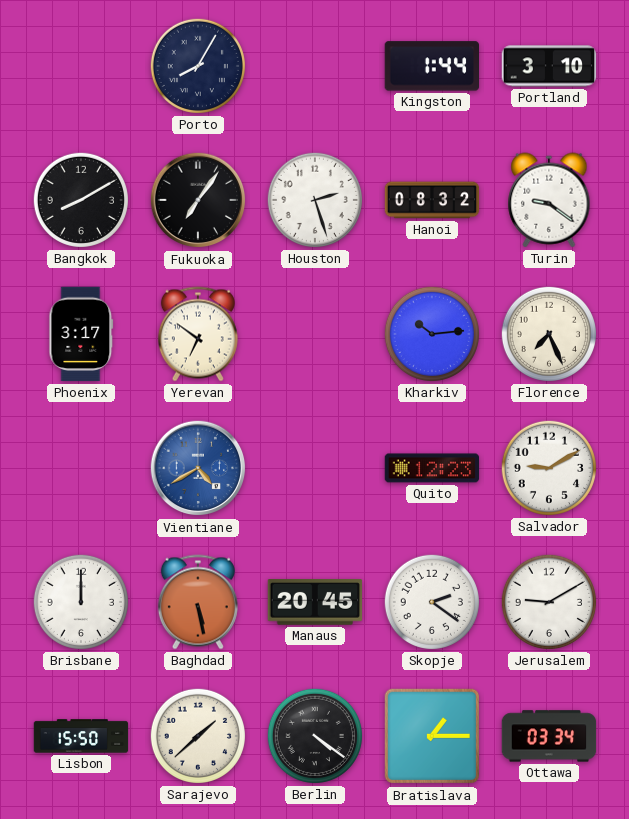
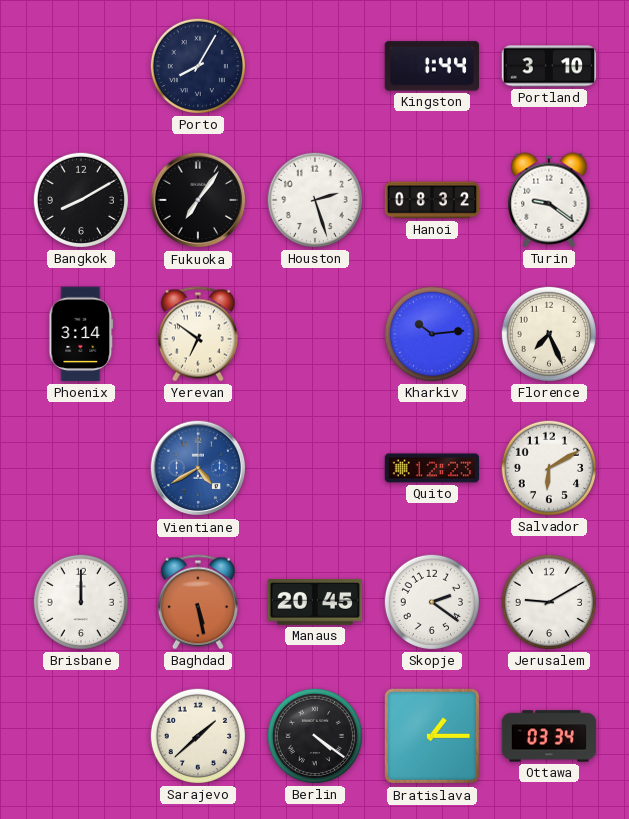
Phoenix: 3:17 -> 3:14 (81, 334)
Salvador: 9:10 -> 6:10 (549, 468)
Lisbon: 15:50 -> none (81, 736)
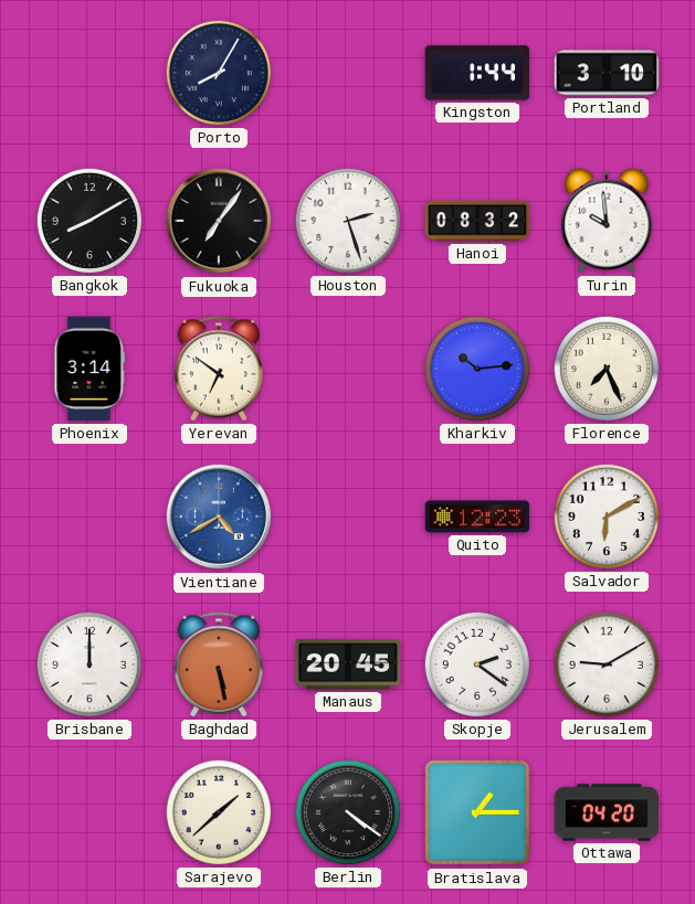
Turin: 9:21 -> 9:59 (607, 221)
Ottawa: 03:34 -> 04:20 (607, 812)
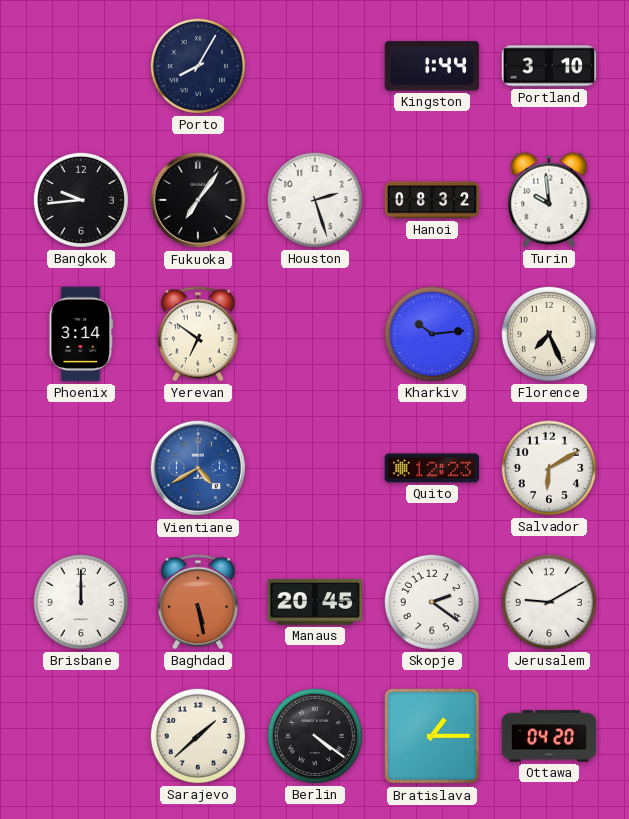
Bangkok: 8:10 -> 9:44 (81, 200)
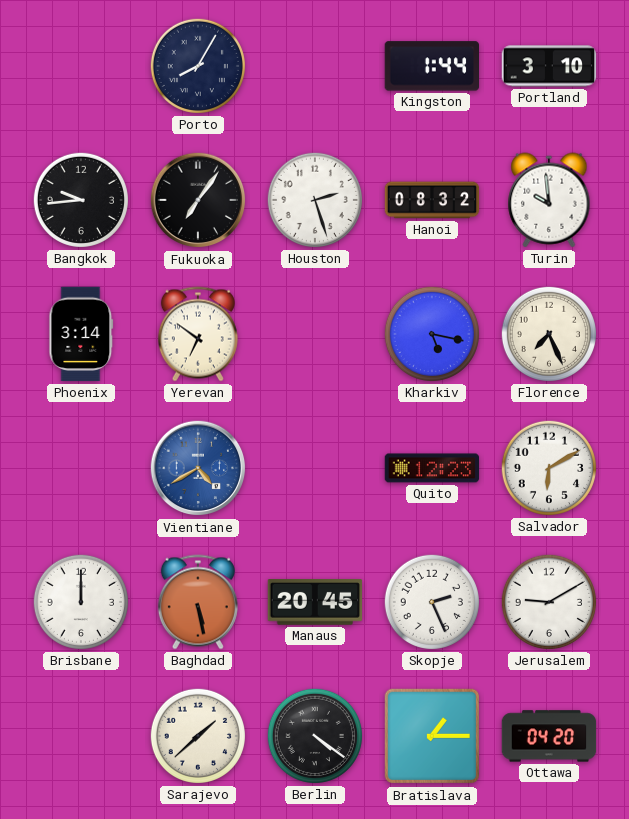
Kharkiv: 10:14 -> 5:17 (432, 334)
Skopje: 2:21 -> 2:26 (432, 602)
